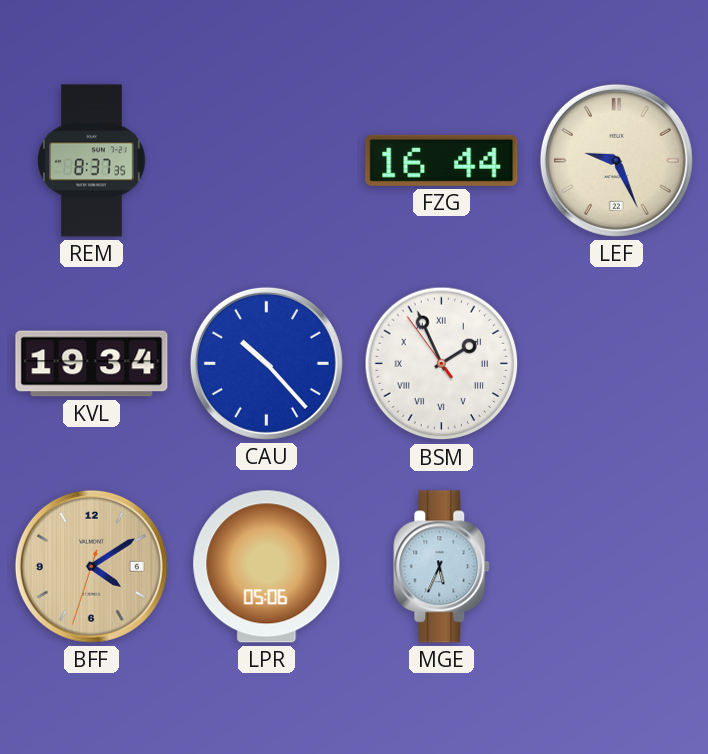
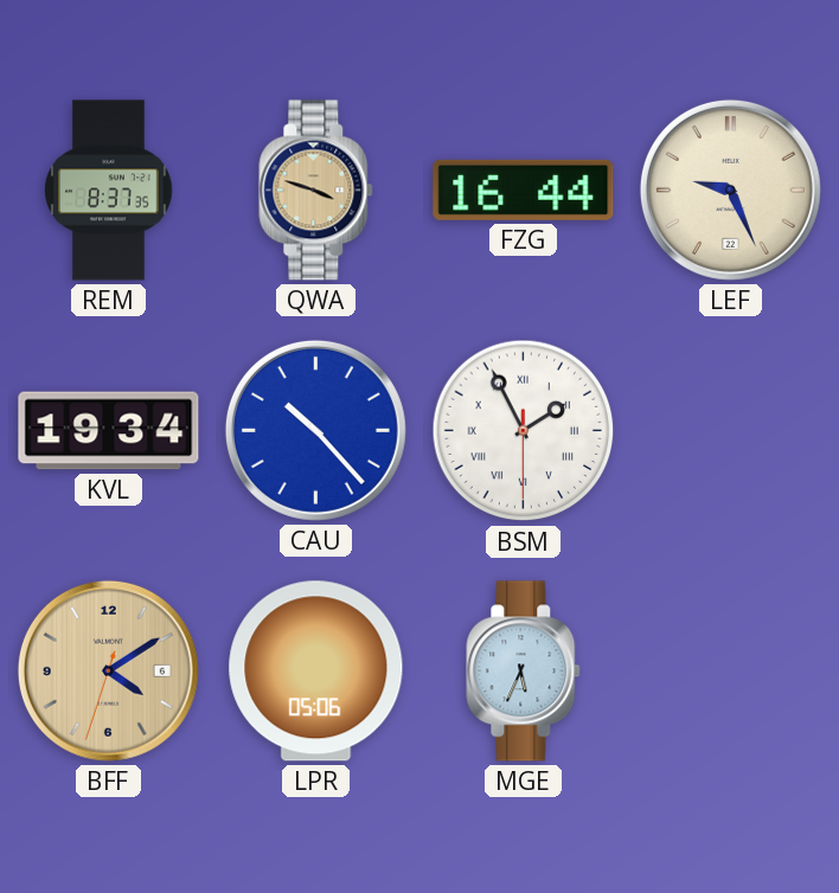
QWA: none -> 3:48 (316, 191)
BSM: 1:55:54 -> 1:55:30 (524, 431)
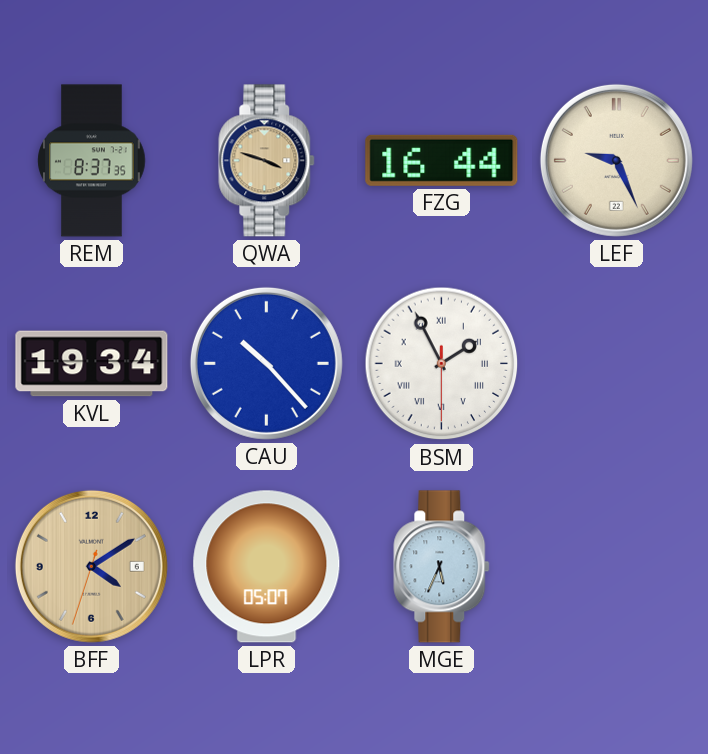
LPR: 05:06 -> 05:07 (267, 567)
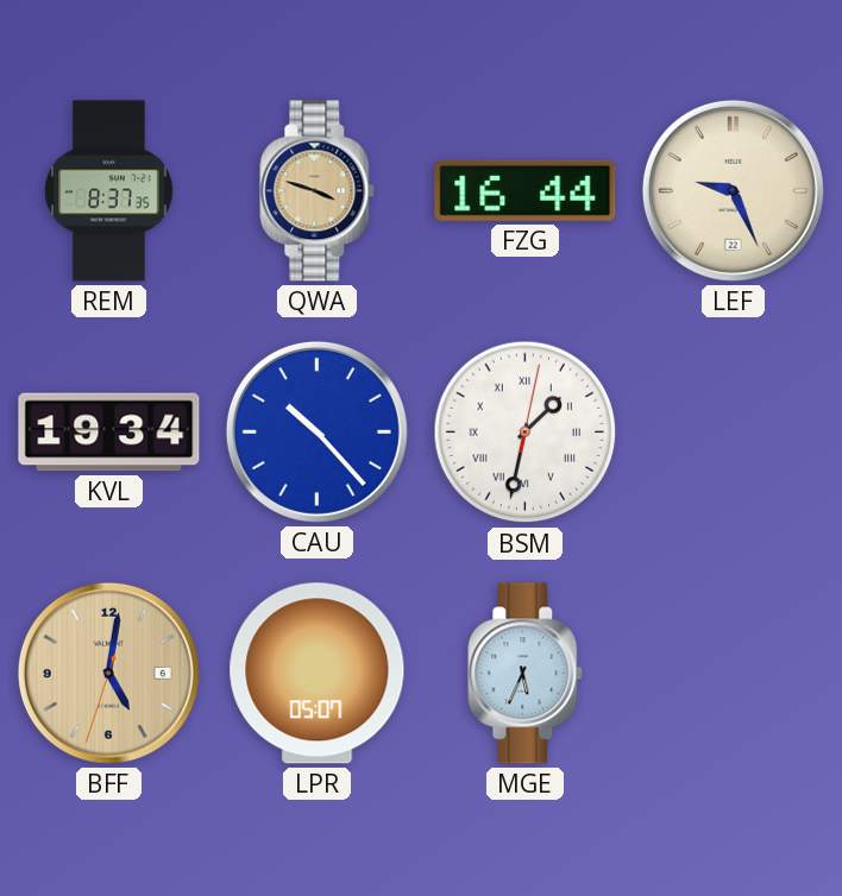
BSM: 1:55 -> 1:32 (526, 433)
BFF: 4:09 -> 5:01 (108, 673)
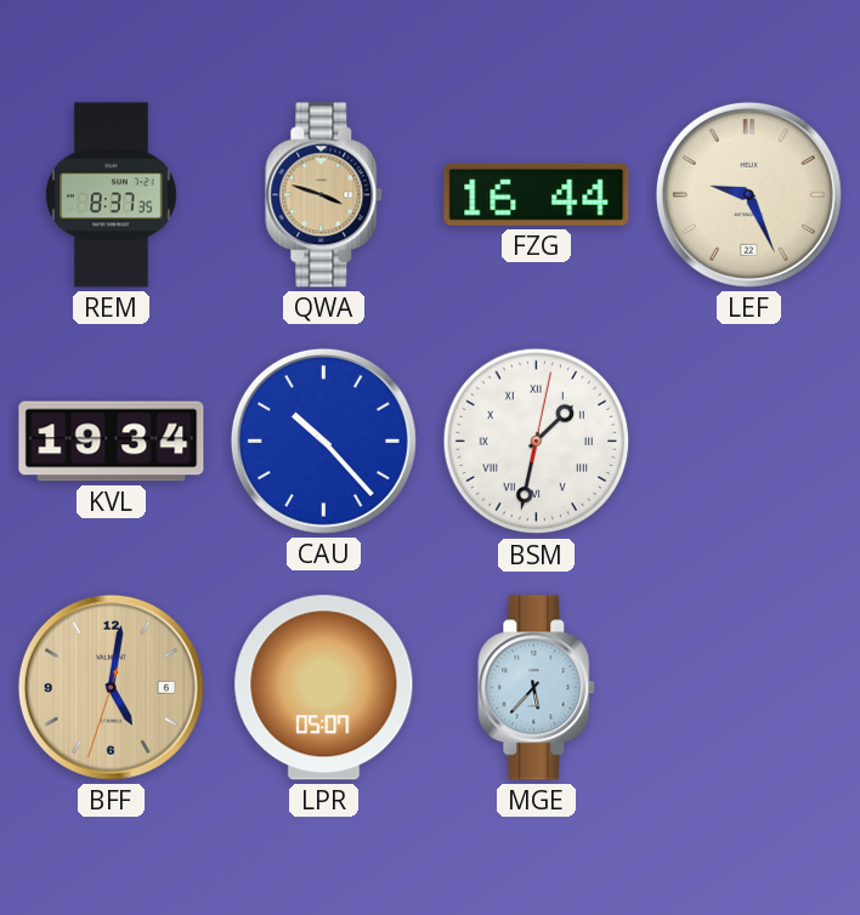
MGE: 5:34 -> 5:37 (537, 688)
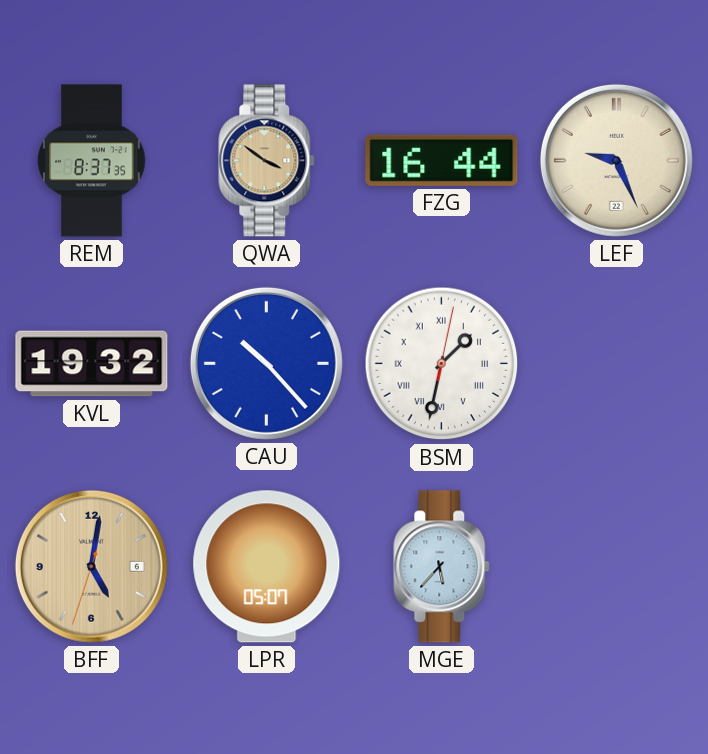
QWA: 3:48 -> 3:51 (267, 161)
KVL: 19:34 -> 19:32 (92, 364)
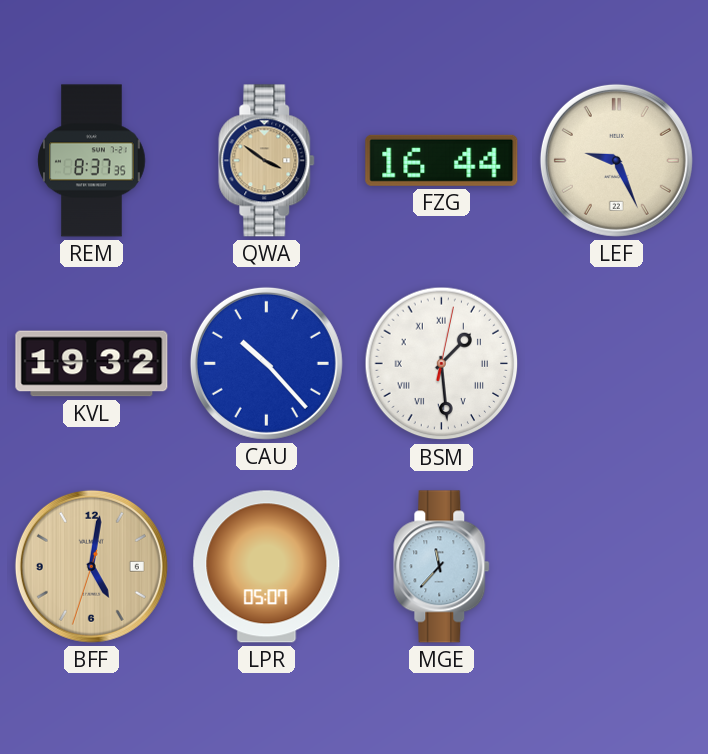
BSM: 1:32 -> 1:29 (442, 364)
MGE: 5:37 -> 11:37 (442, 567)
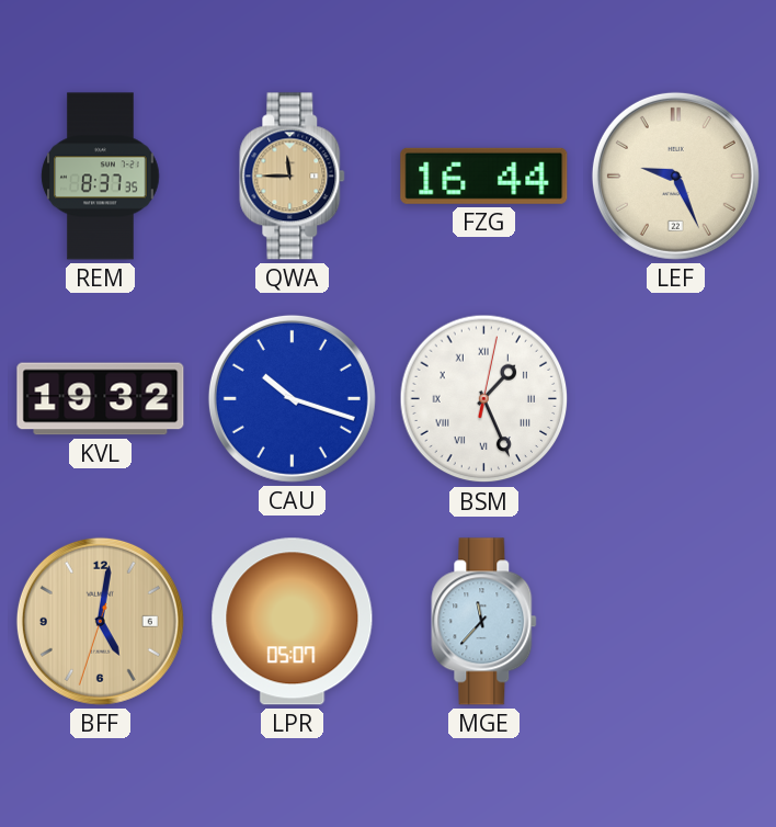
QWA: 3:51 -> 11:45 (293, 177)
CAU: 10:23 -> 10:18 (292, 398)
BSM: 1:29 -> 1:26 (484, 399)
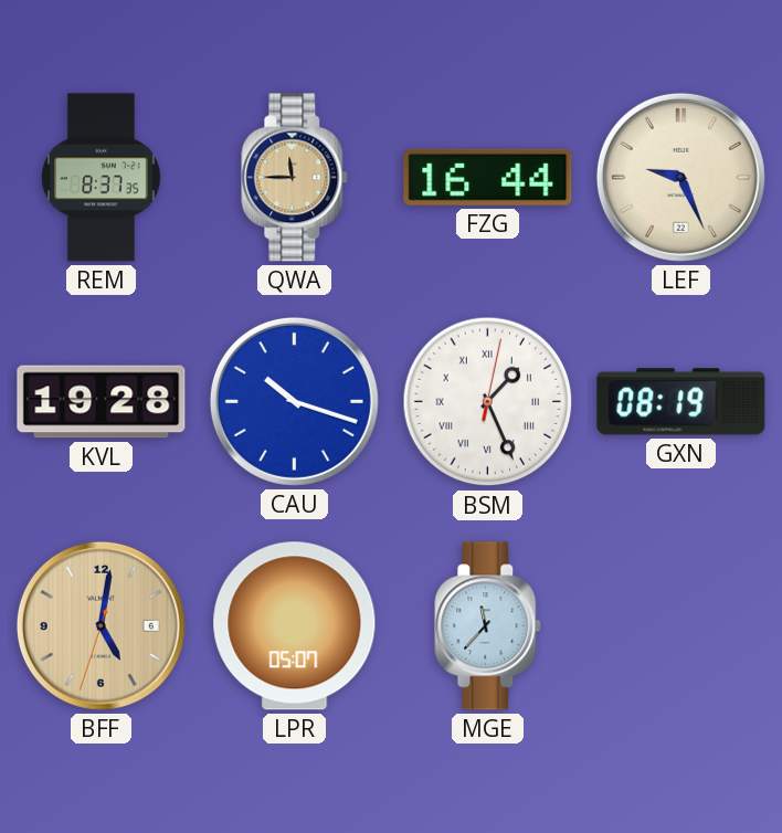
KVL: 19:32 -> 19:28 (102, 402)
GXN: none -> 08:19 (681, 402)
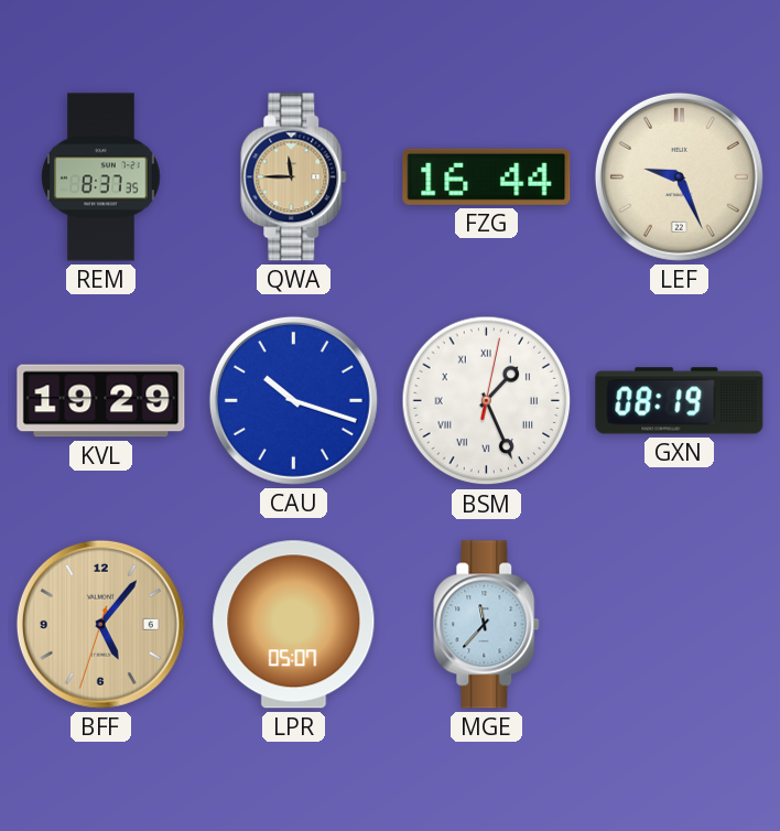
KVL: 19:28 -> 19:29 (101, 401)
BFF: 5:01 -> 5:06 (100, 624)
